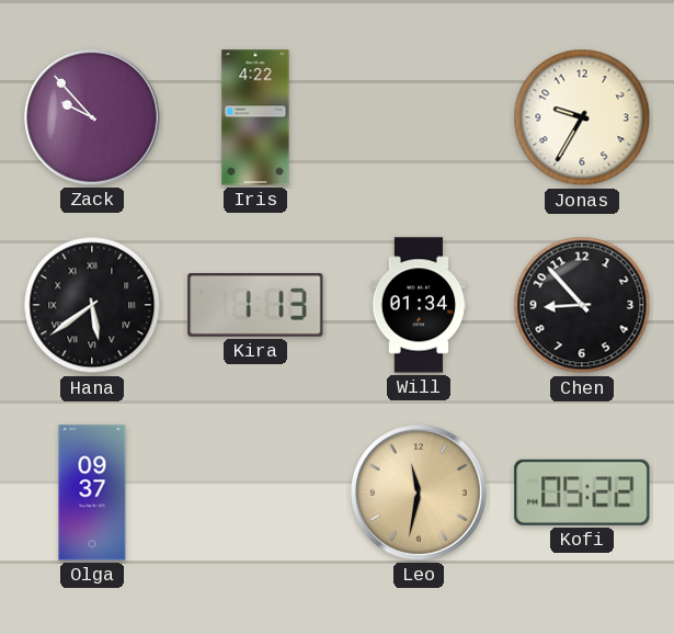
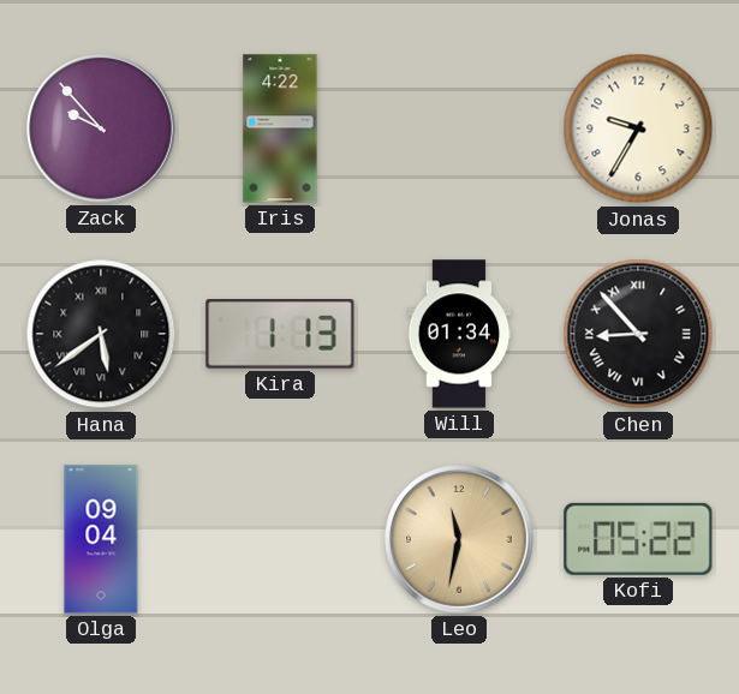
Chen numerals: Arabic -> Roman (638, 334)
Olga: 09:37 -> 09:04 (101, 539)
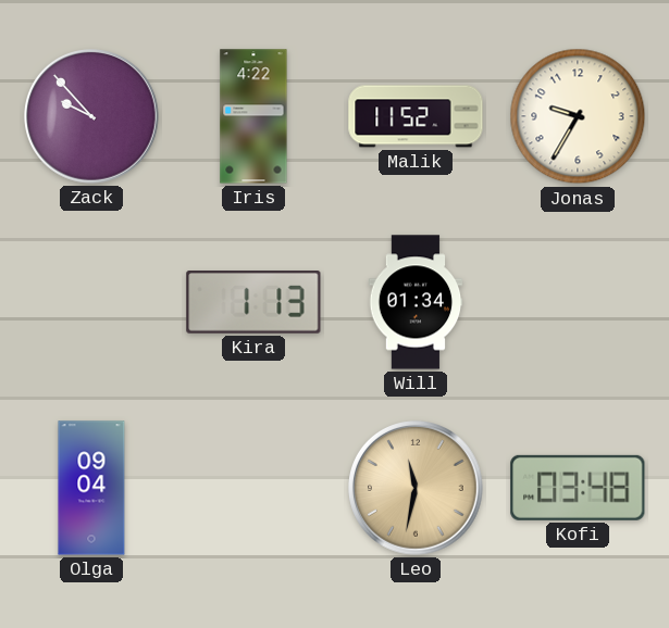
Malik: none -> 11:52 (416, 116)
Hana: 5:39 -> none (101, 334)
Chen: 8:53 -> none (638, 334)
Kofi: 05:22 -> 03:48 (578, 488)
